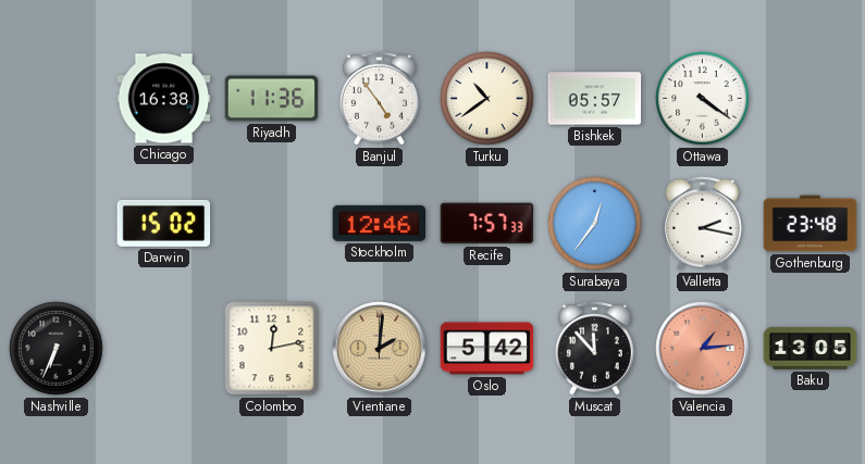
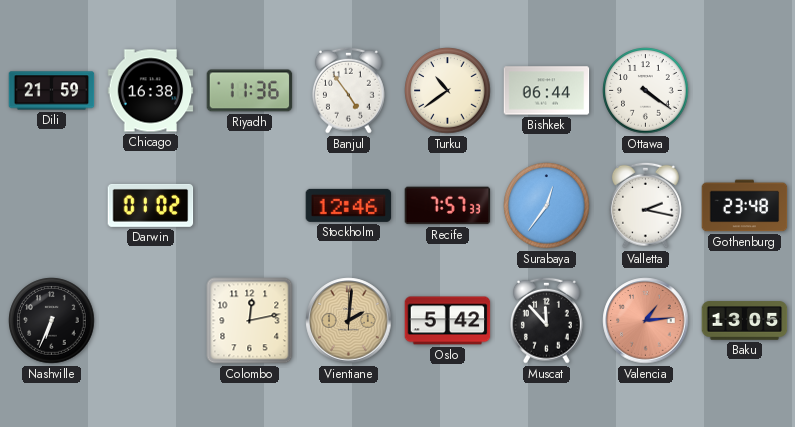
Dili: none -> 21:59 (52, 91)
Bishkek: 05:57 -> 06:44 (547, 91)
Darwin: 15:02 -> 01:02 (151, 205)
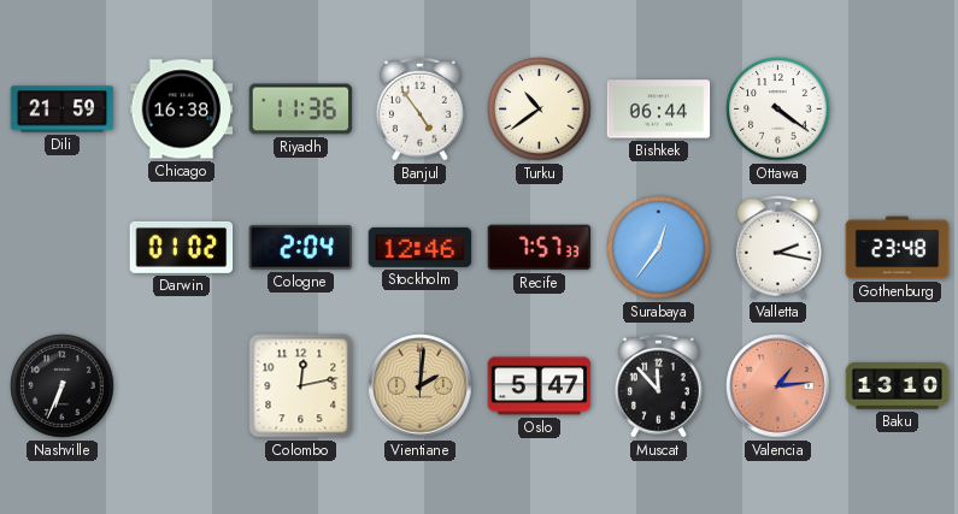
Cologne: none -> 2:04 (301, 247)
Oslo: 5:42 -> 5:47 (540, 386)
Baku: 13:05 -> 13:10 (898, 386)
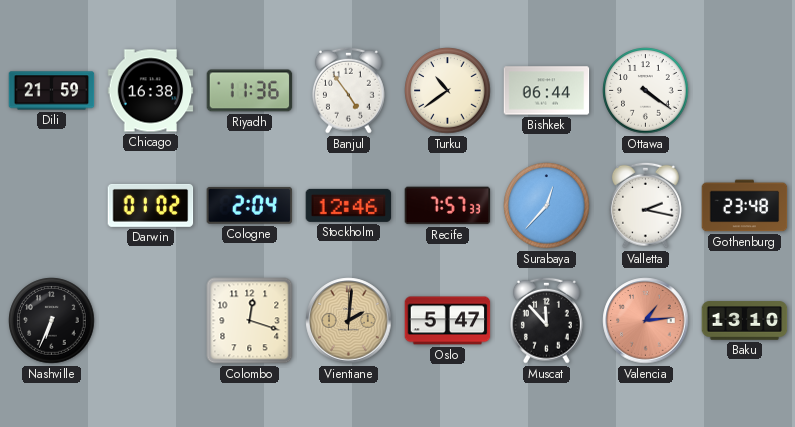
Surabaya: 12:36 -> 12:37 (547, 206)
Colombo: 12:13 -> 12:18 (250, 321)
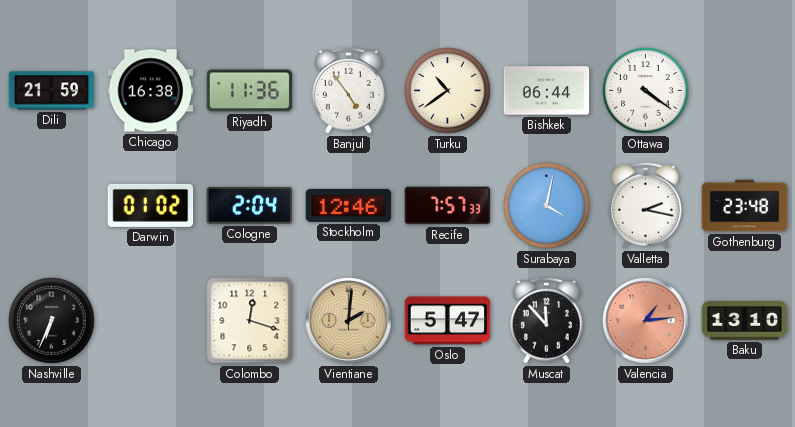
Surabaya: 12:37 -> 4:02 (547, 206)
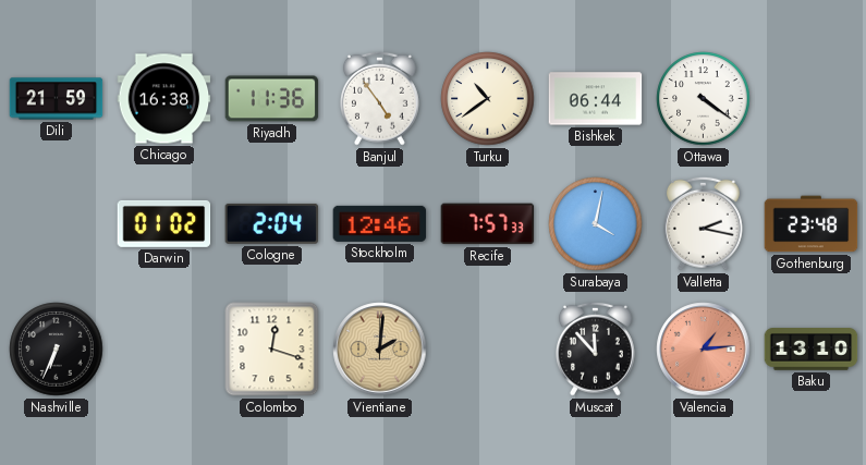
Oslo: 5:47 -> none (448, 321)
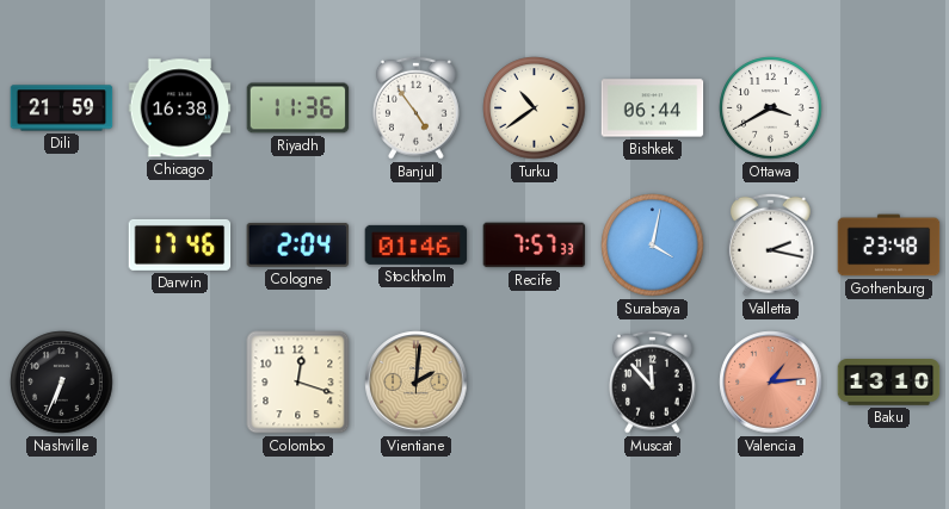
Ottawa: 4:21 -> 3:40 (771, 108)
Darwin: 01:02 -> 17:46 (180, 244)
Stockholm: 12:46 -> 01:46 (417, 244)
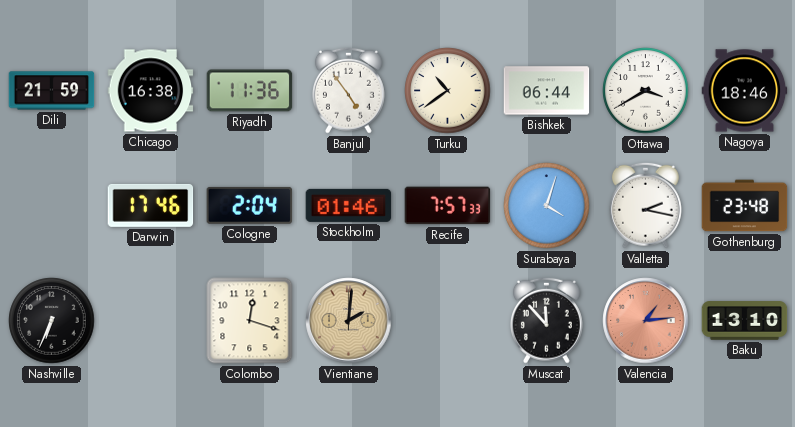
Nagoya: none -> 18:46 (745, 91)
Surabaya: 4:02 -> 4:03 (547, 206)
